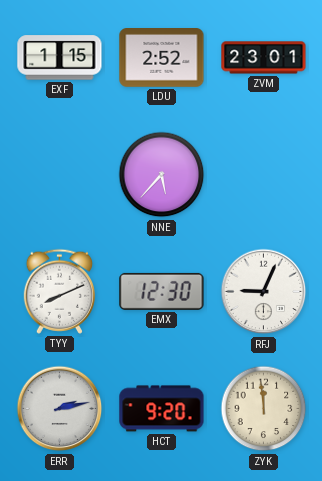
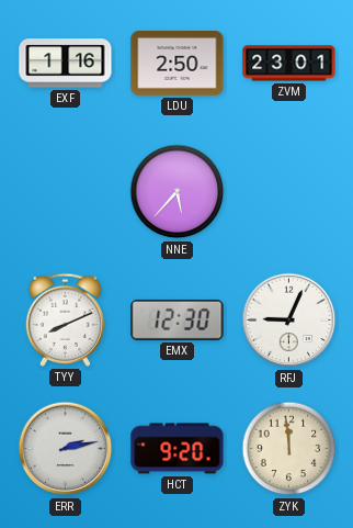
EXF: 1:15 -> 1:16 (66, 64)
LDU: 2:52 -> 2:50 (178, 64)
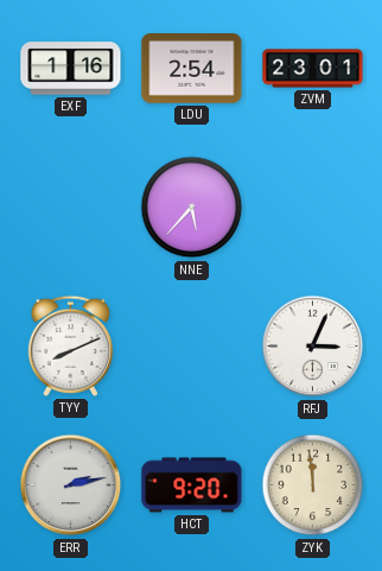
LDU: 2:50 -> 2:54 (192, 69)
EMX: 12:30 -> none (178, 319)
RFJ: 9:04 -> 3:04 (313, 347)
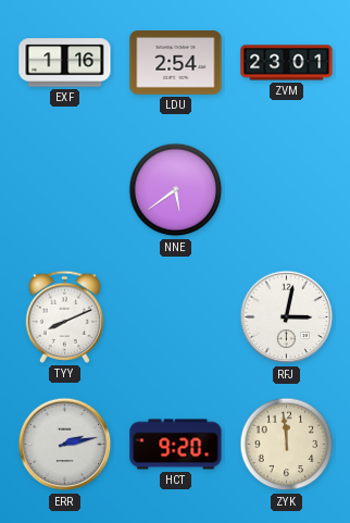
NNE: 5:37 -> 5:39 (176, 190)
RFJ: 3:04 -> 3:02 (287, 317)
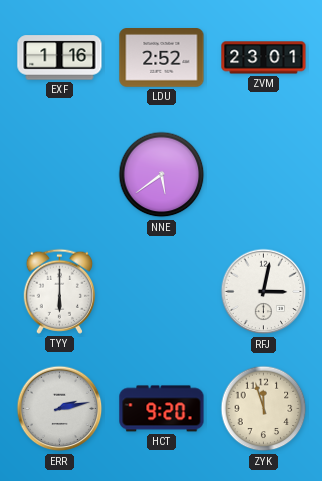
LDU: 2:54 -> 2:52 (162, 58)
TYY: 8:11 -> 6:00 (59, 291)
ZYK: 11:59 -> 11:57 (264, 409)
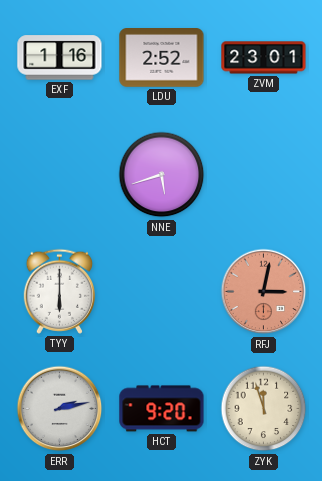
NNE: 5:39 -> 5:42 (162, 175)
RFJ dial: white -> salmon (264, 292)
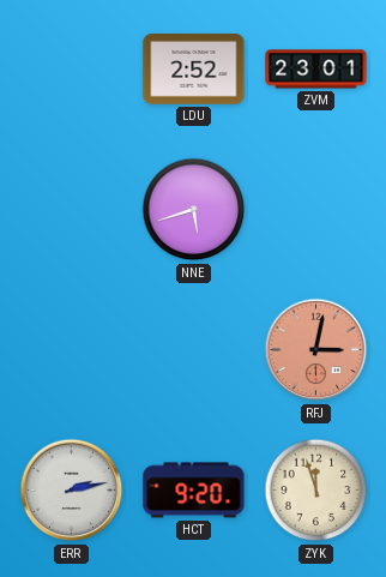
EXF: 1:16 -> none (60, 58)
TYY: 6:00 -> none (59, 291)
